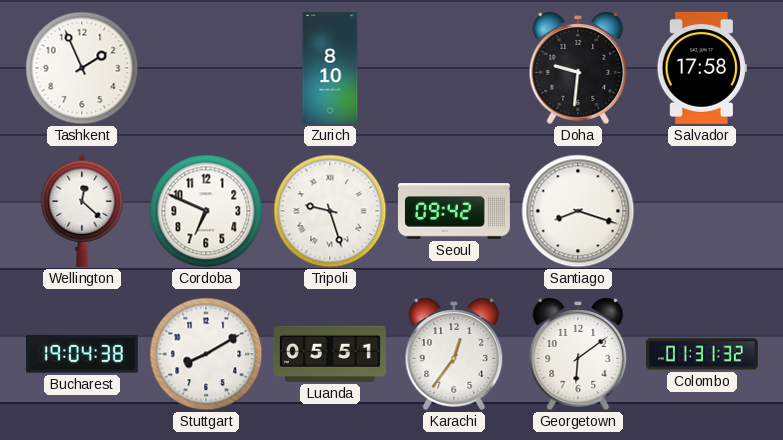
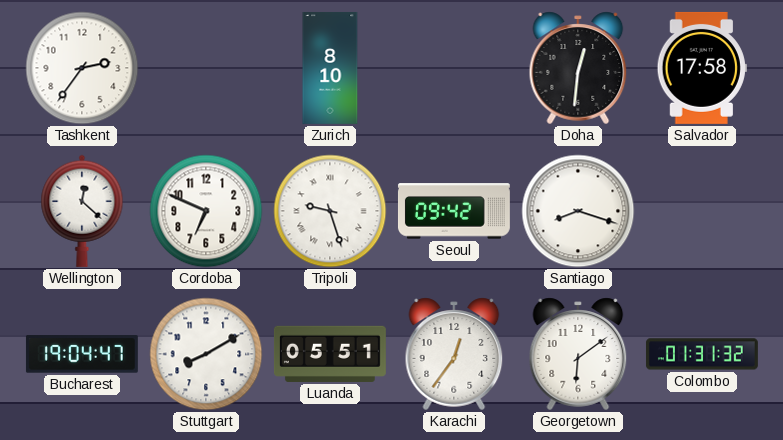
Tashkent: 1:56 -> 2:36 (82, 68)
Doha: 9:31 -> 12:31 (578, 68)
Bucharest: 19:04:38 -> 19:04:47 (82, 354)
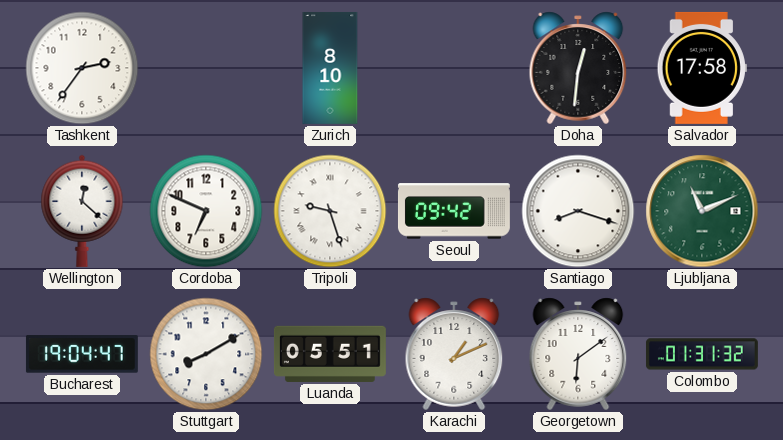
Ljubljana: none -> 11:11 (702, 211)
Karachi: 12:36 -> 1:11 (454, 354)
